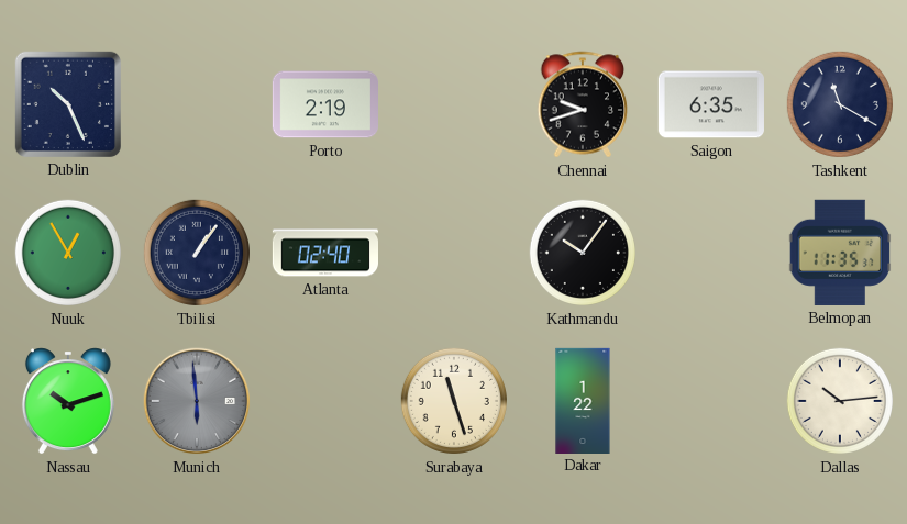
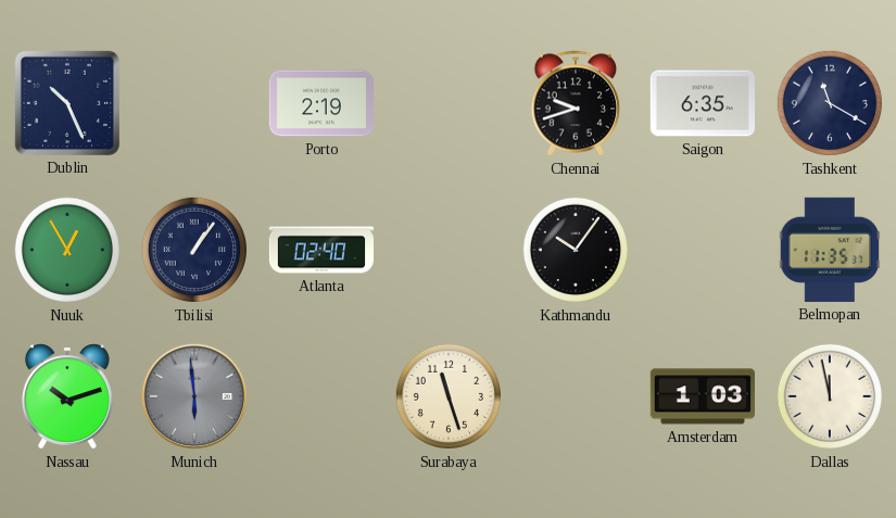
Dakar: 1:22 -> none (583, 400)
Amsterdam: none -> 1:03 (703, 396)
Dallas: 10:14 -> 11:58 (830, 396)
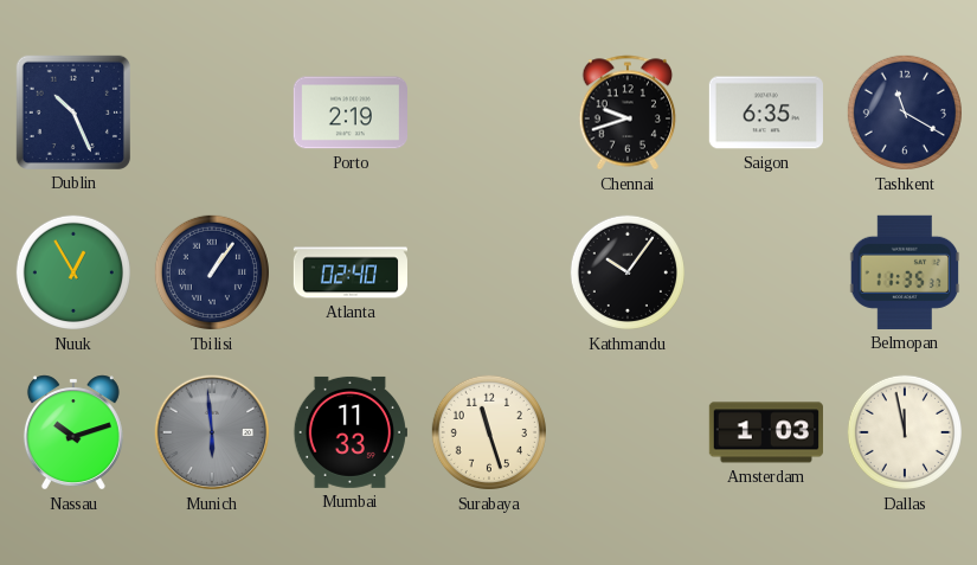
Mumbai: none -> 11:33 (351, 432)
